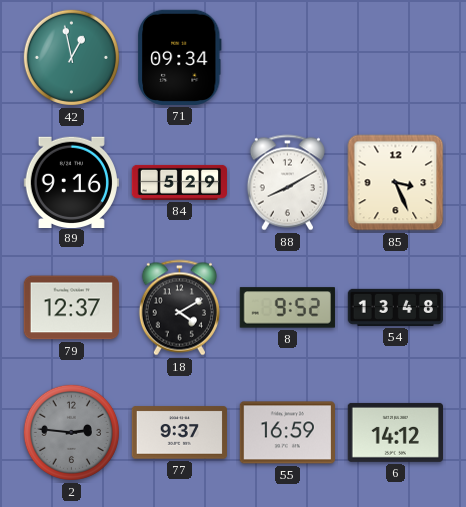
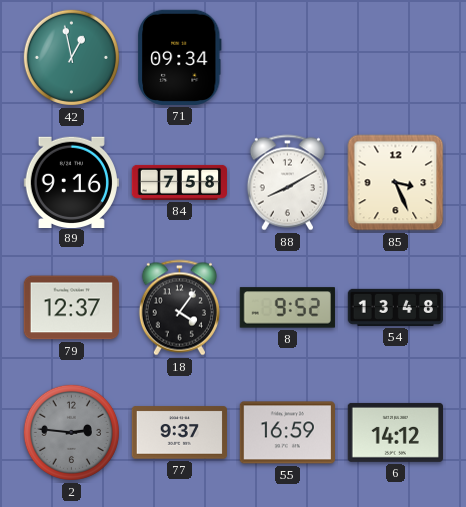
84: 5:29 -> 7:58 (179, 182)
18: 4:10 -> 4:06 (179, 308)
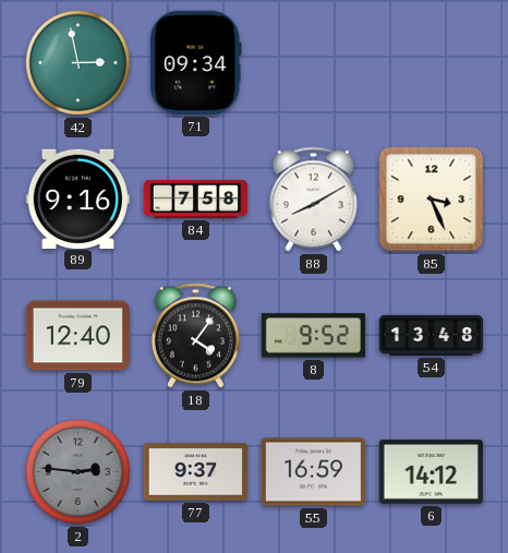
42: 12:58 -> 2:58 (77, 62)
79: 12:37 -> 12:40 (77, 336)
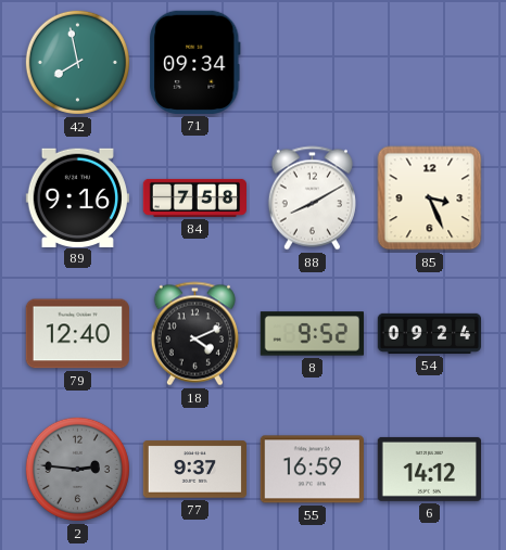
42: 2:58 -> 7:58 (77, 62)
18: 4:06 -> 4:11 (194, 334)
54: 13:48 -> 09:24 (429, 333)
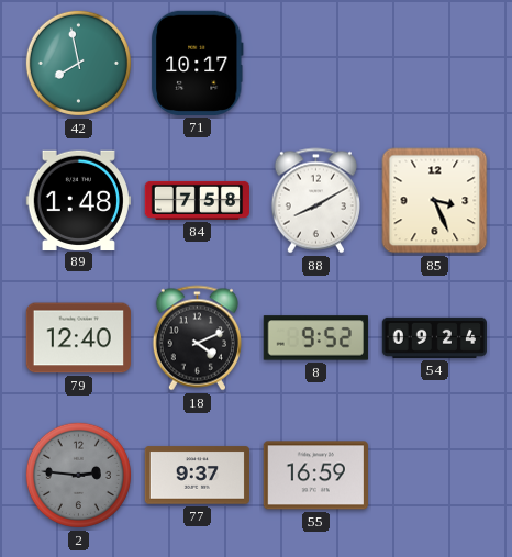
71: 09:34 -> 10:17 (198, 63)
89: 9:16 -> 1:48 (78, 200)
6: 14:12 -> none (429, 469)
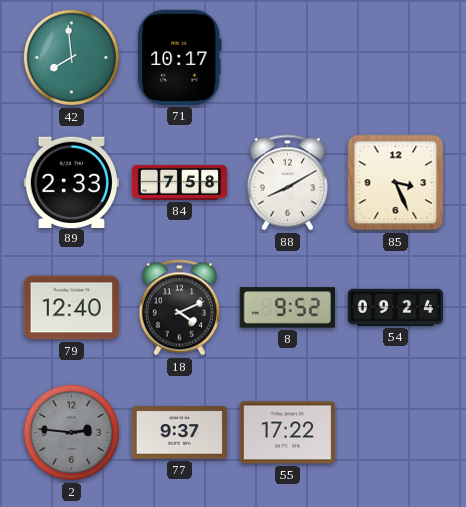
42: 7:58 -> 7:59 (71, 57)
89: 1:48 -> 2:33 (71, 182)
55: 16:59 -> 17:22 (287, 433)
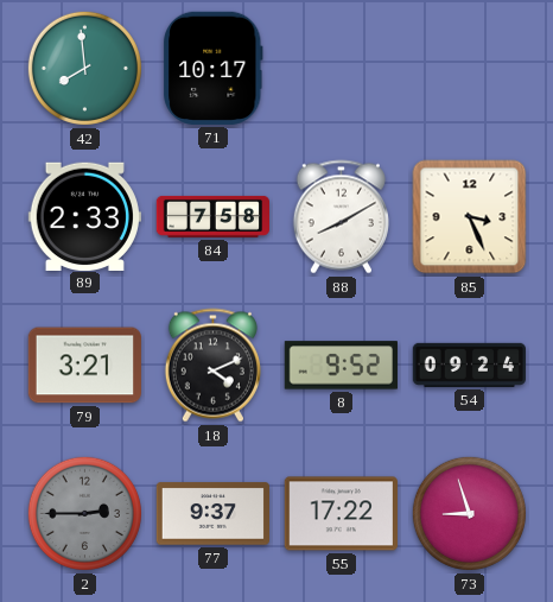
79: 12:40 -> 3:21 (84, 366)
2: 2:46 -> 2:45 (84, 513)
73: none -> 8:57 (469, 513)
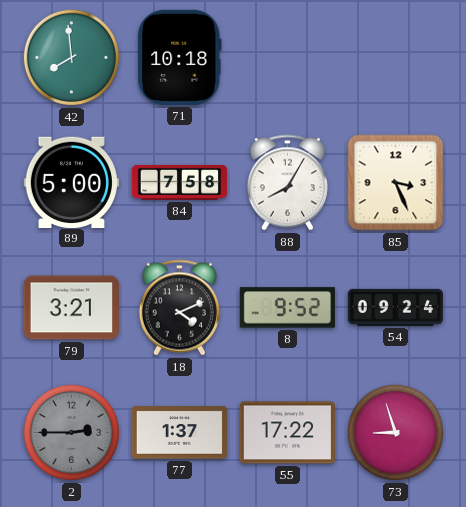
71: 10:17 -> 10:18 (180, 57)
89: 2:33 -> 5:00 (71, 182)
88: 8:10 -> 8:05 (287, 183)
77: 9:37 -> 1:37 (179, 433)
